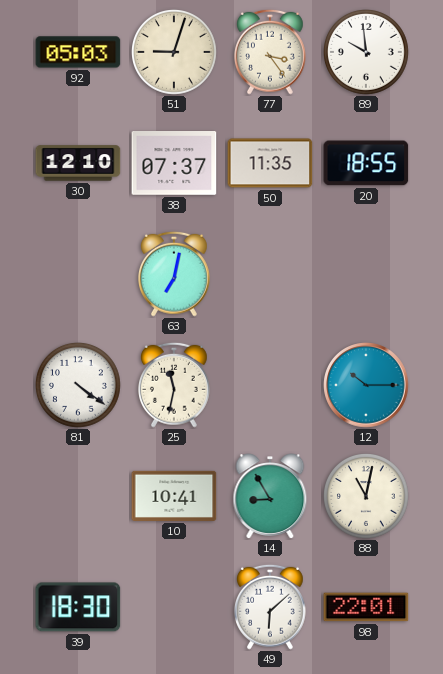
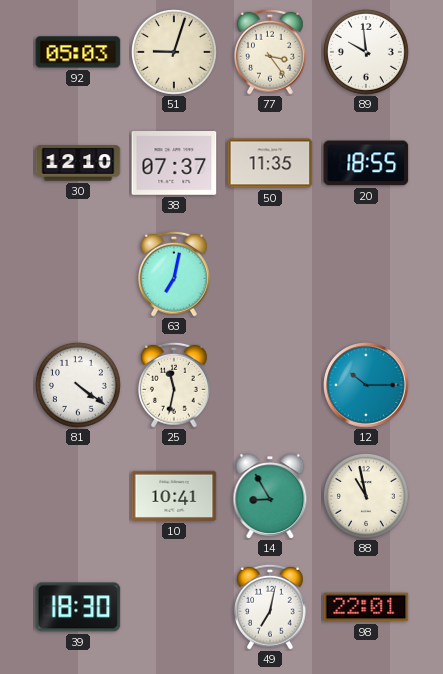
88: 11:02 -> 10:58 (367, 497)
49: 6:08 -> 7:02 (271, 607)
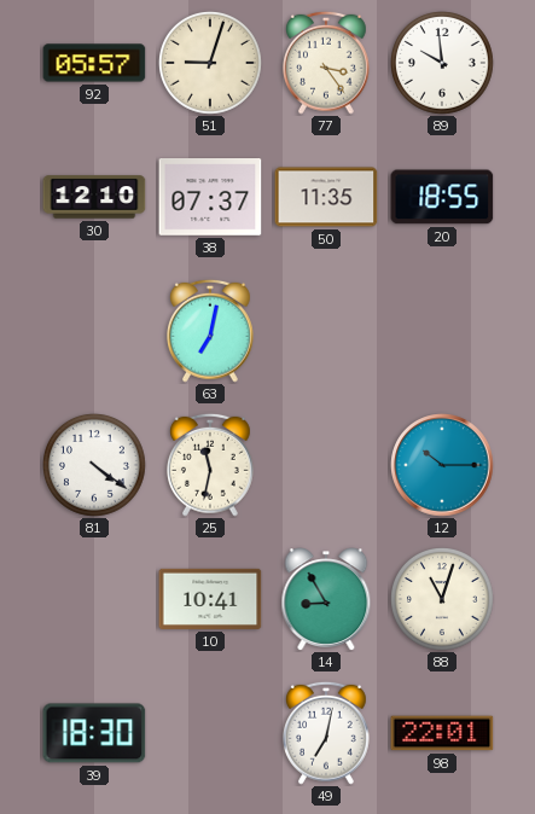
92: 05:03 -> 05:57 (94, 63)
88: 10:58 -> 11:03 (443, 600)
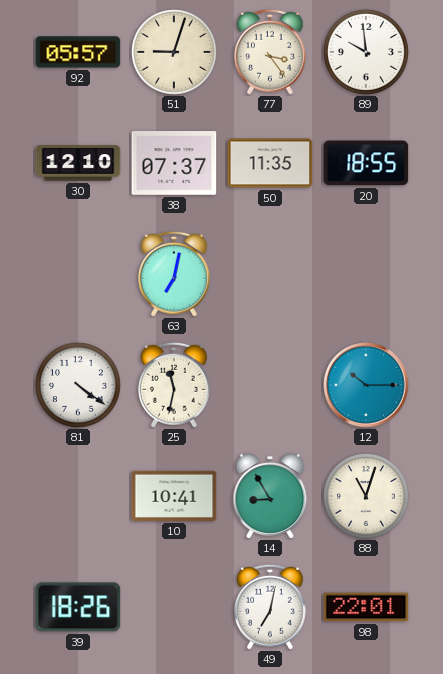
39: 18:30 -> 18:26 (78, 607)
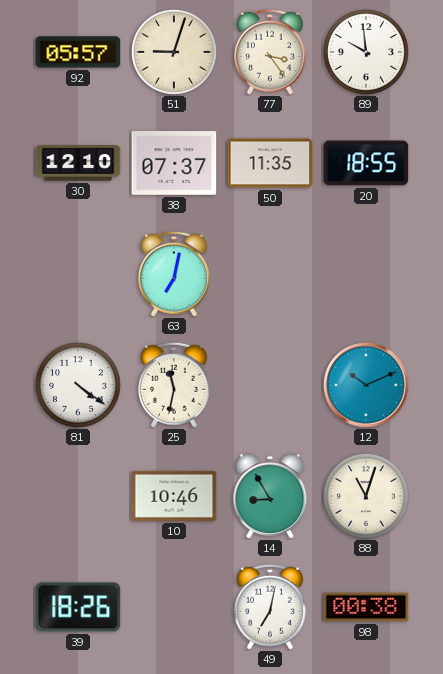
12: 10:15 -> 10:11 (366, 385)
10: 10:41 -> 10:46 (174, 496)
98: 22:01 -> 00:38 (366, 607)
